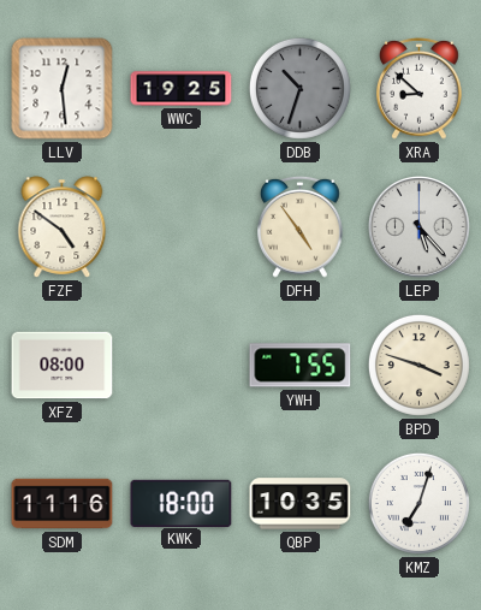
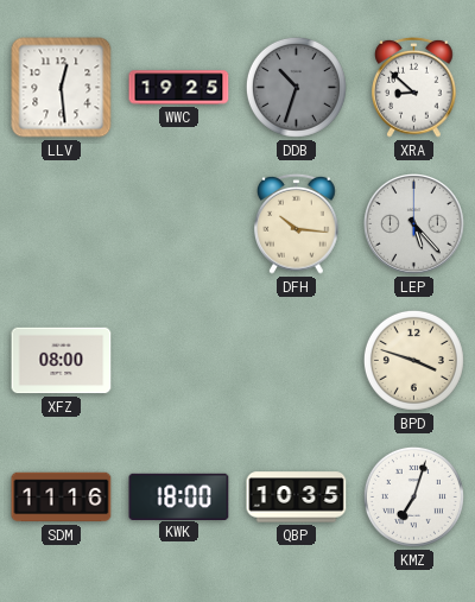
FZF: 4:51 -> none (63, 227)
DFH: 4:54 -> 10:16 (297, 223)
YWH: 7:55 -> none (301, 366)
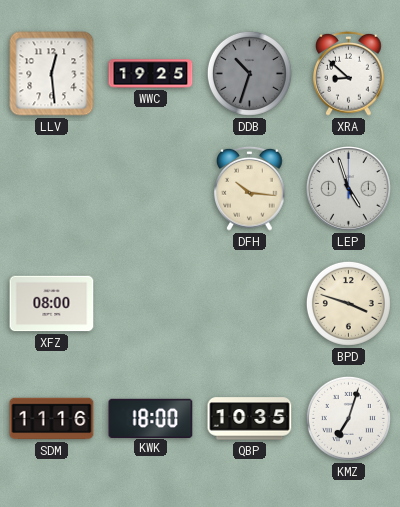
LEP: 5:23 -> 4:57 (349, 189)
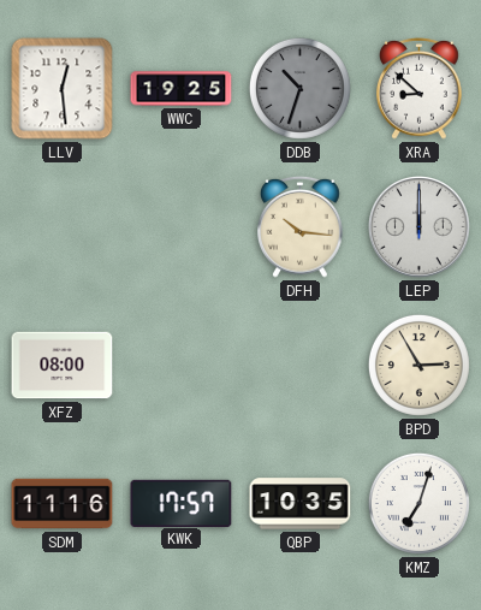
LEP: 4:57 -> 12:00 (420, 227)
BPD: 3:48 -> 2:55 (418, 365)
KWK: 18:00 -> 17:57 (182, 503)
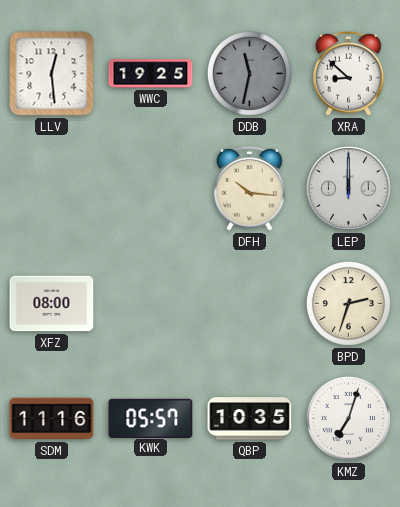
DDB: 10:33 -> 11:32 (249, 73)
BPD: 2:55 -> 2:33 (348, 303)
KWK: 17:57 -> 05:57 (151, 418)
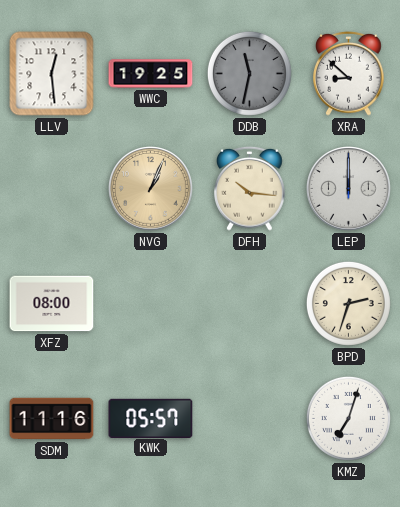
NVG: none -> 1:04 (151, 189)
QBP: 10:35 -> none (250, 419)
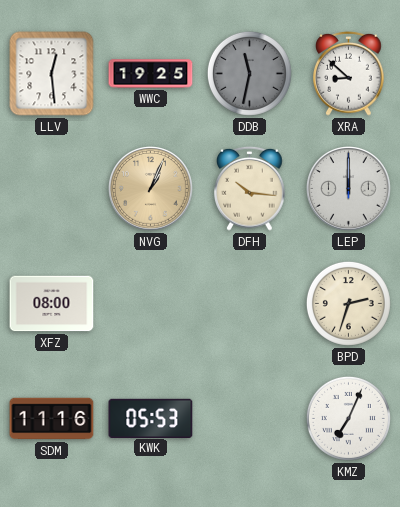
KWK: 05:57 -> 05:53 (151, 418)
KMZ: 7:03 -> 7:04 (348, 418)
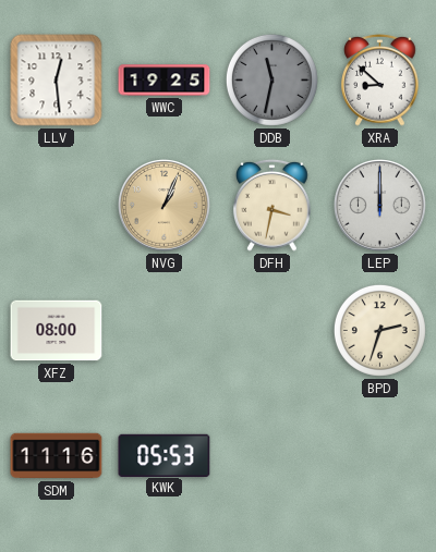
DFH: 10:16 -> 3:32 (272, 205)
KMZ: 7:04 -> none (348, 418)
